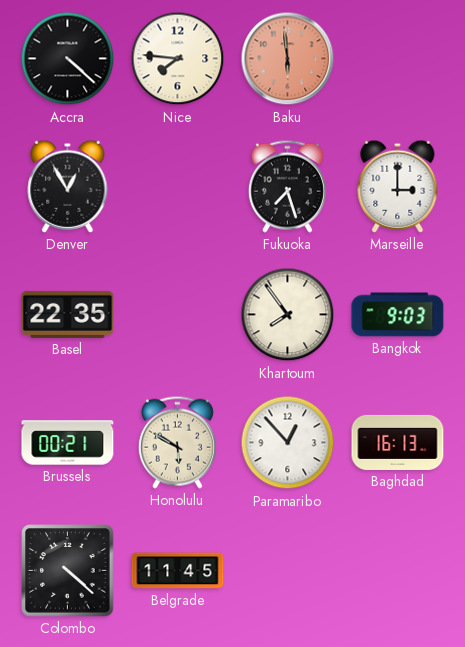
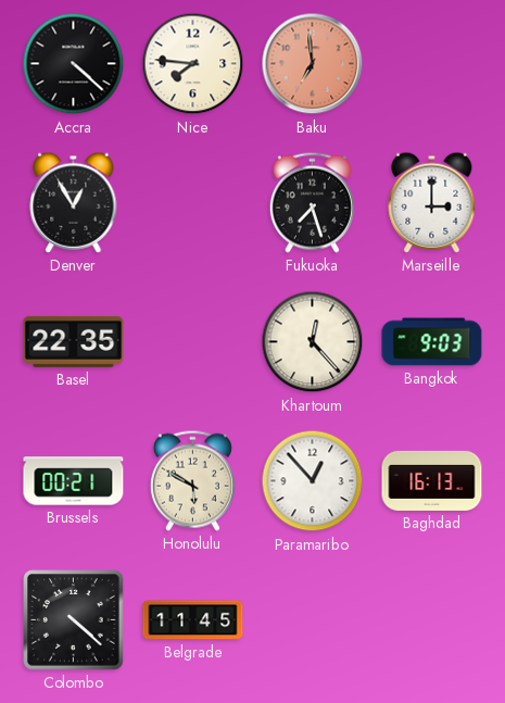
Baku: 5:59 -> 6:59 (313, 64)
Khartoum: 7:54 -> 12:23 (313, 342)
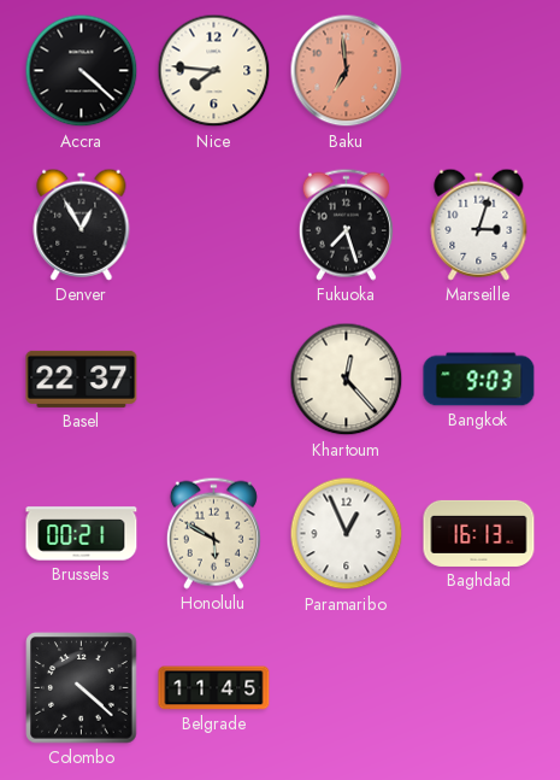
Marseille: 3:00 -> 3:03 (479, 224)
Basel: 22:35 -> 22:37 (82, 379)
Paramaribo: 12:53 -> 12:56 (347, 534)
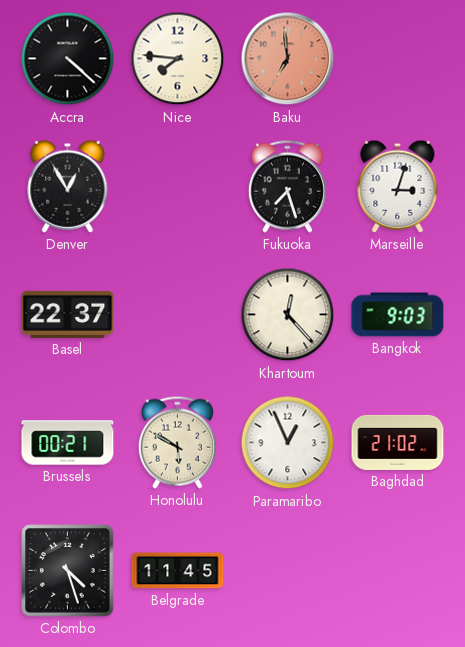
Baghdad: 16:13 -> 21:02 (398, 442)
Colombo: 4:22 -> 4:27 (68, 571)
